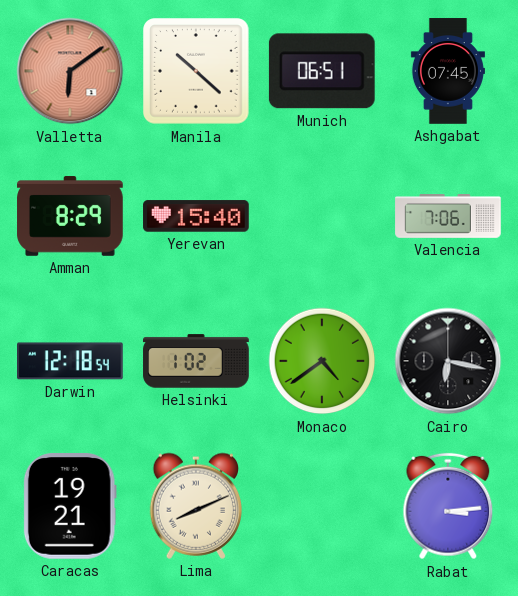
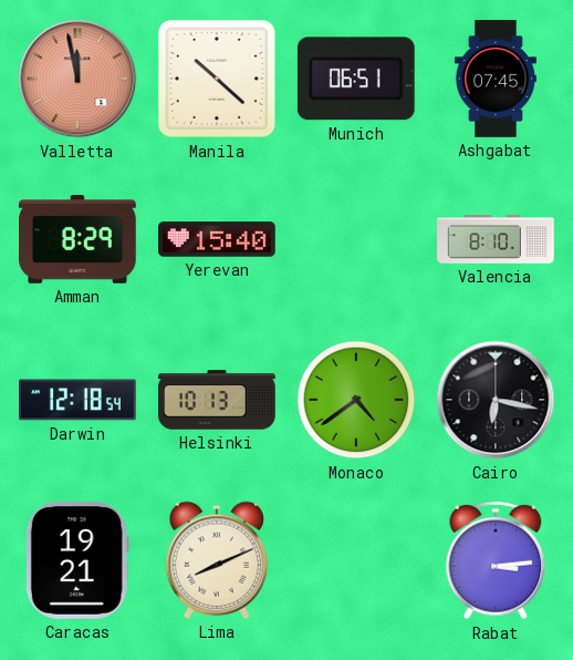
Valletta: 6:09 -> 11:58 (77, 79)
Valencia: 7:06 -> 8:10 (496, 240)
Helsinki: 1:02 -> 10:13 (217, 400)
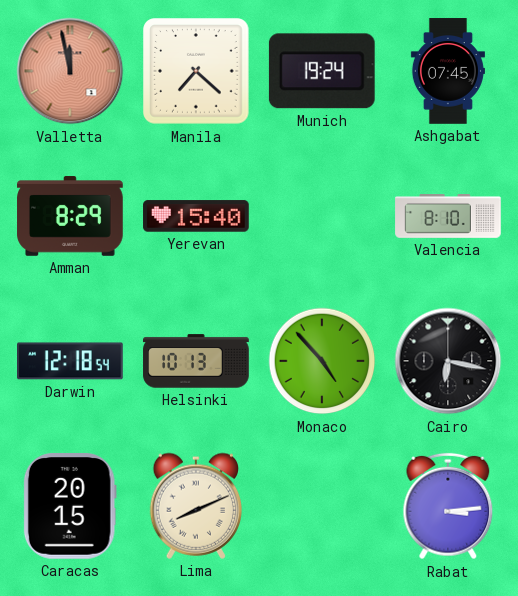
Manila: 10:22 -> 7:22 (196, 71)
Munich: 06:51 -> 19:24 (322, 71)
Monaco: 4:39 -> 4:53 (322, 361)
Caracas: 19:21 -> 20:15 (70, 507)
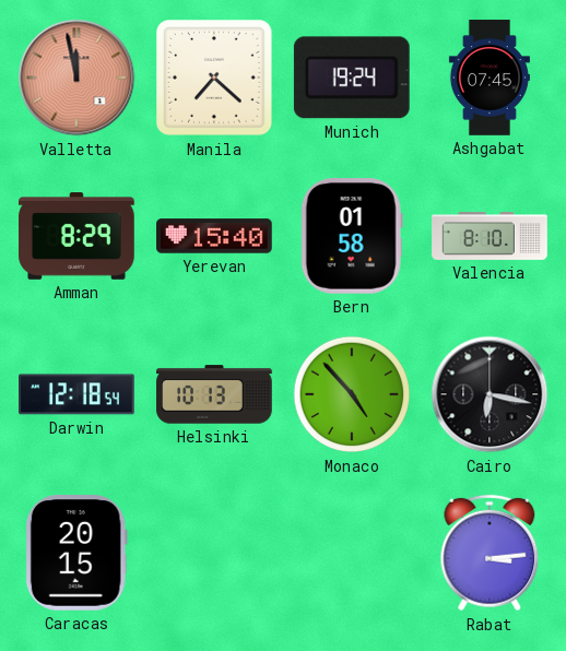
Bern: none -> 01:58 (352, 237)
Lima: 8:11 -> none (196, 506)
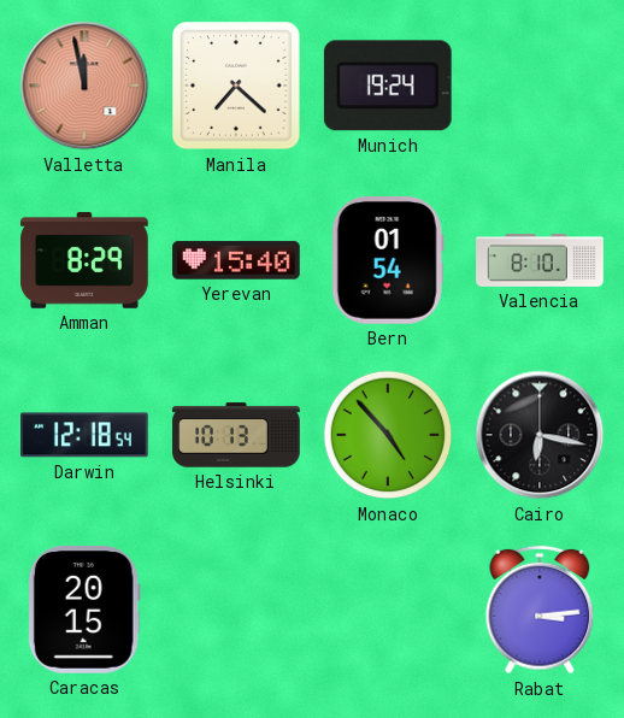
Ashgabat: 07:45 -> none (490, 78)
Bern: 01:58 -> 01:54 (388, 261)
